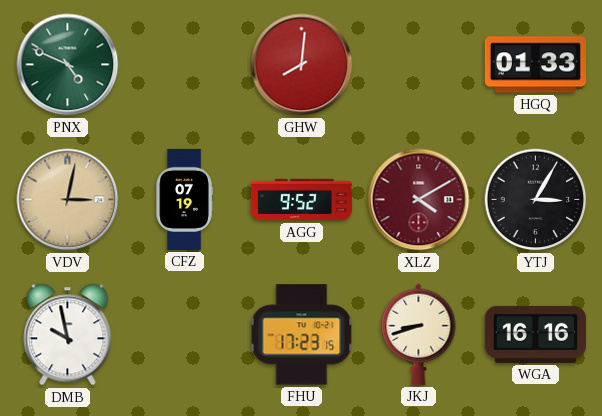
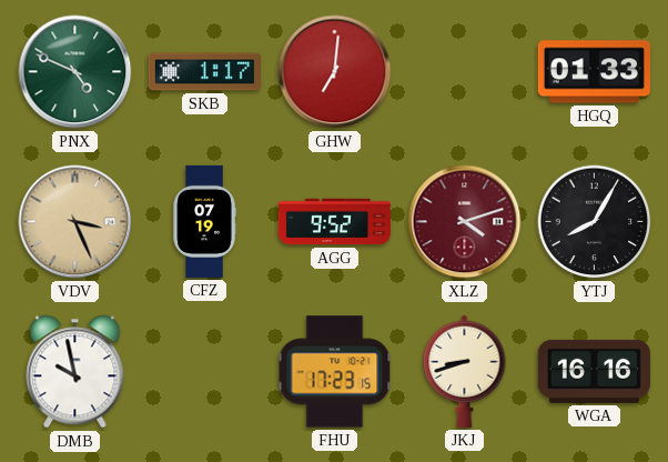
SKB: none -> 1:17 (204, 72)
GHW: 8:01 -> 7:01 (335, 72)
VDV: 3:02 -> 3:26 (75, 222)
XLZ: 4:10 -> 4:12 (465, 222)
YTJ: 3:05 -> 8:05 (595, 222)
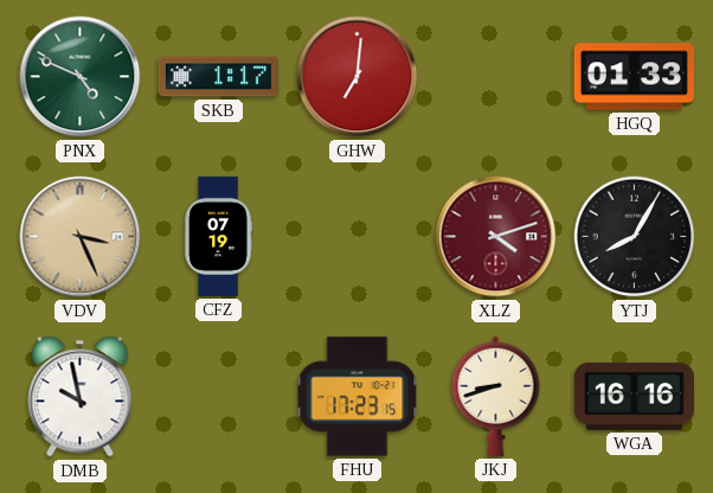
AGG: 9:52 -> none (334, 222)
